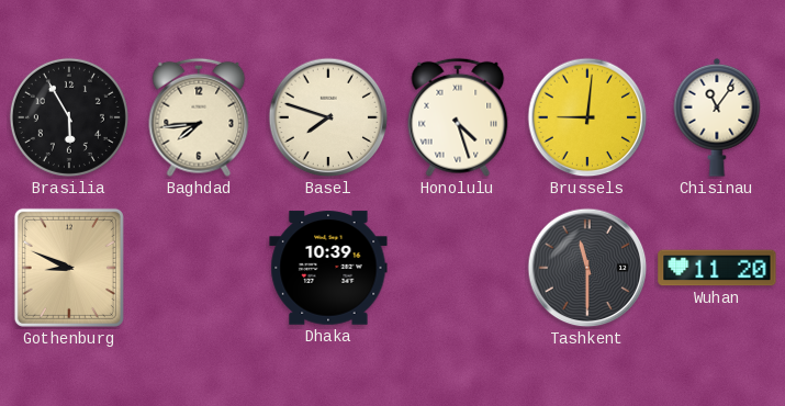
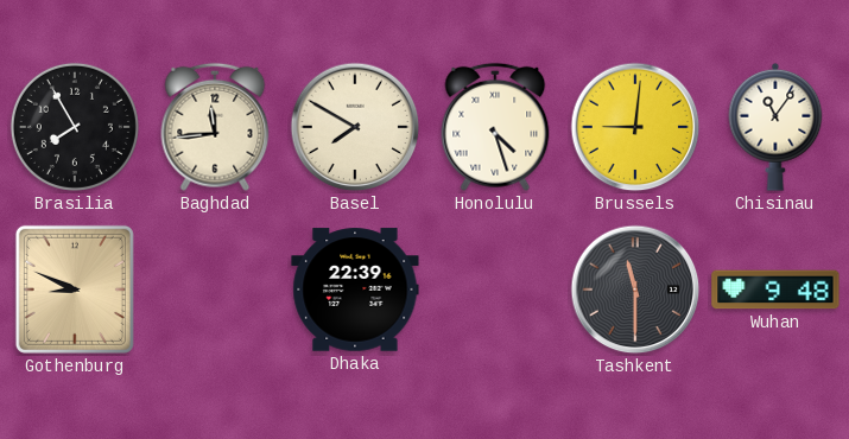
Brasilia: 5:55 -> 7:55 (75, 127)
Baghdad: 7:44 -> 11:44 (215, 127)
Basel: 7:48 -> 7:50 (355, 127)
Dhaka: 10:39 -> 22:39 (355, 290)
Wuhan: 11:20 -> 9:48 (775, 290)
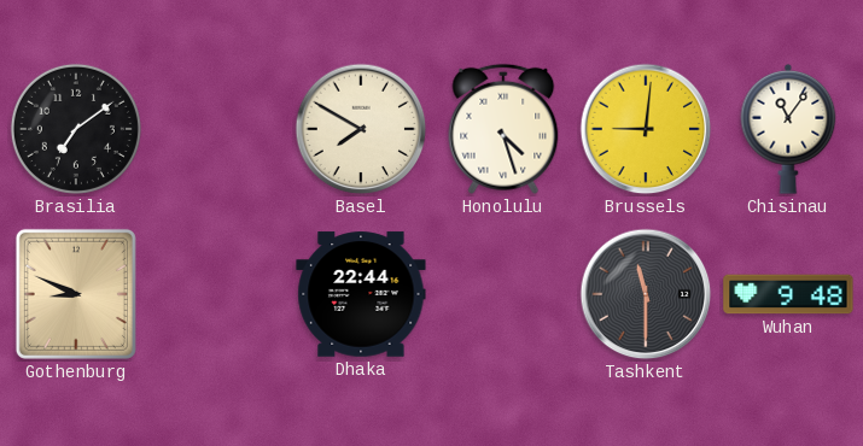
Brasilia: 7:55 -> 7:09 (76, 129)
Baghdad: 11:44 -> none (215, 127)
Dhaka: 22:39 -> 22:44 (361, 294)
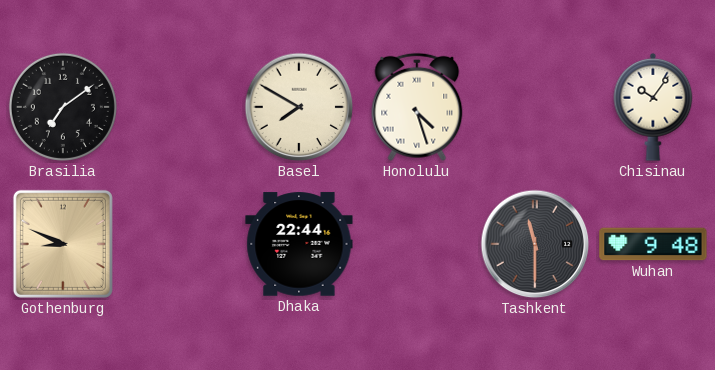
Brussels: 9:01 -> none (646, 129)
Chisinau: 11:06 -> 10:06 (653, 107)
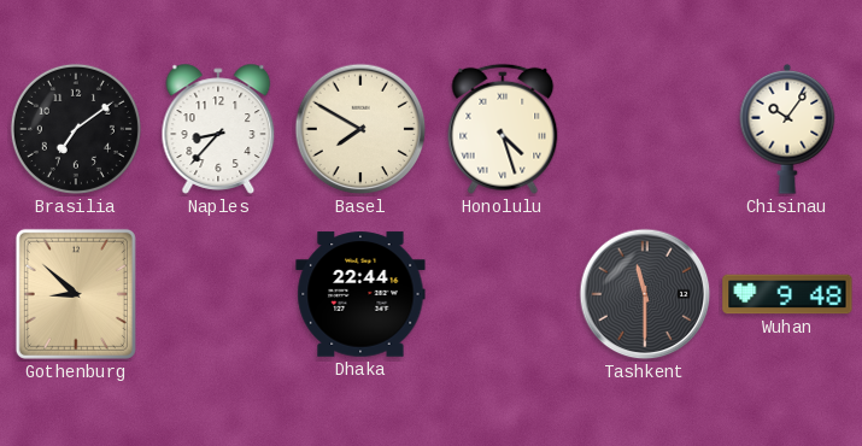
Naples: none -> 8:37 (218, 129)
Gothenburg: 8:49 -> 8:52 (76, 294)
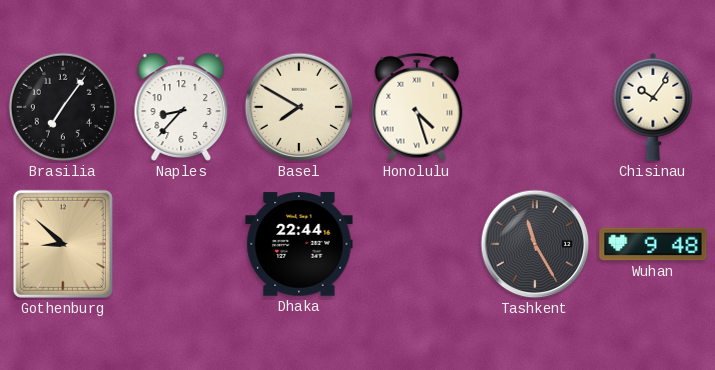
Brasilia: 7:09 -> 7:06 (63, 107)
Tashkent: 11:30 -> 11:25 (535, 244)
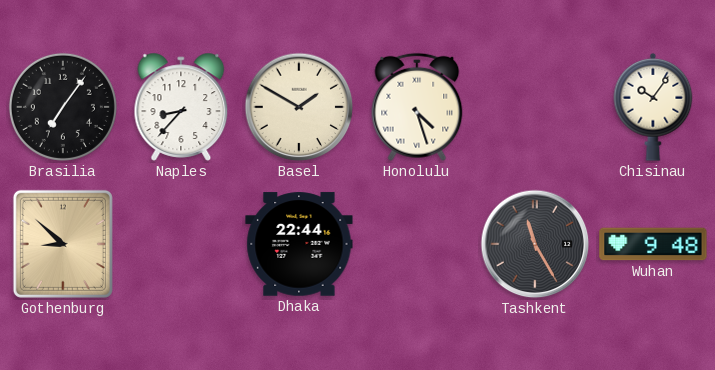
Basel: 7:50 -> 1:50 (299, 107)
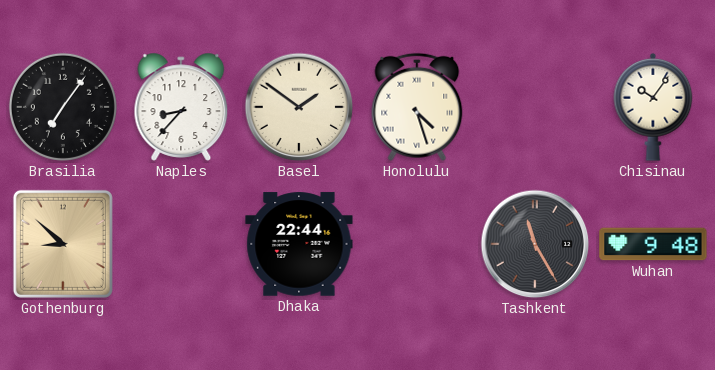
Basel: 1:50 -> 1:51 (299, 107)
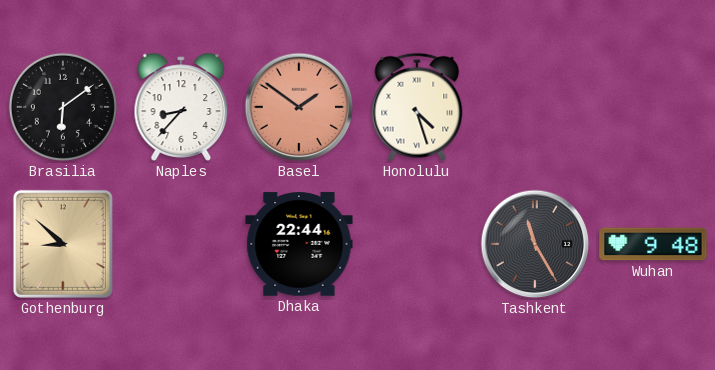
Brasilia: 7:06 -> 6:09 (63, 107)
Basel dial: cream -> salmon (299, 107)
Chisinau: 10:06 -> none (653, 107)
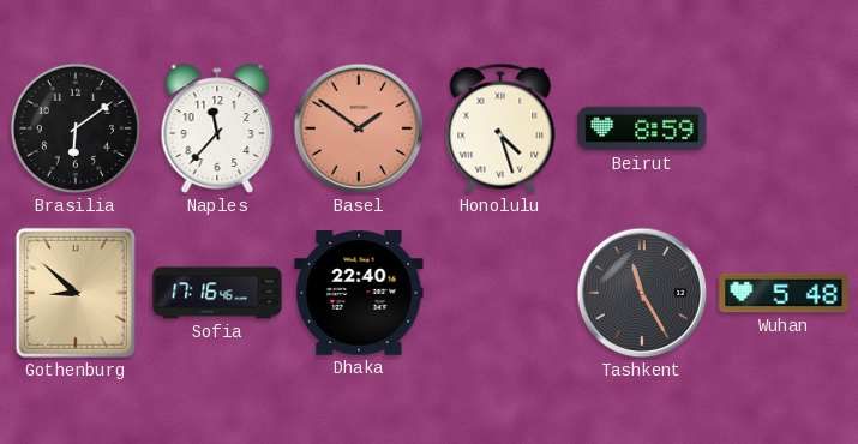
Naples: 8:37 -> 11:37 (217, 128)
Beirut: none -> 8:59 (642, 128)
Sofia: none -> 17:16 (217, 293)
Dhaka: 22:44 -> 22:40 (359, 293)
Wuhan: 9:48 -> 5:48 (784, 293)
